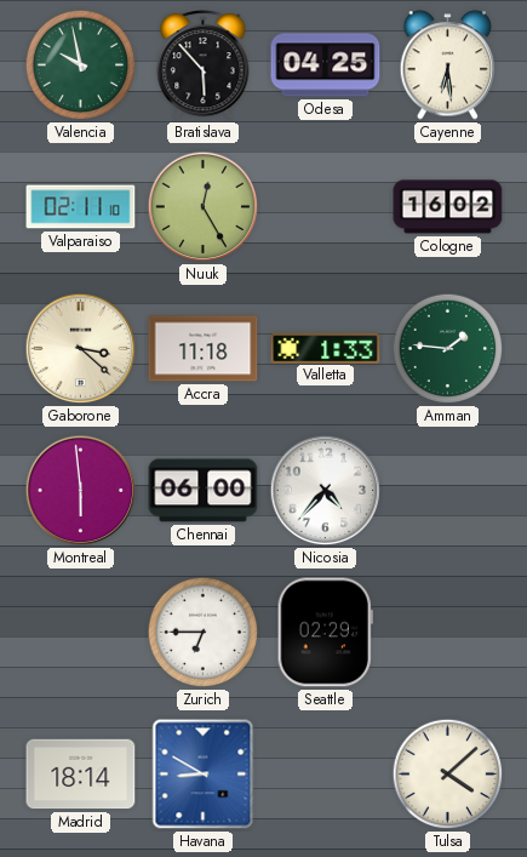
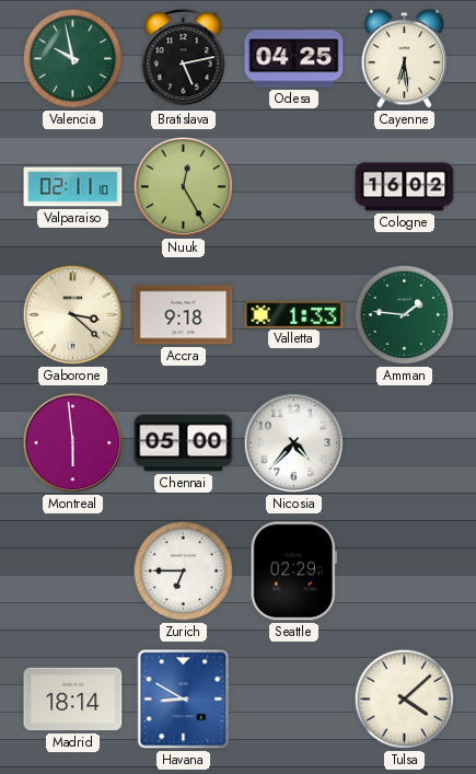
Bratislava: 5:53 -> 5:13 (184, 59)
Accra: 11:18 -> 9:18 (184, 315)
Chennai: 06:00 -> 05:00 (184, 443)
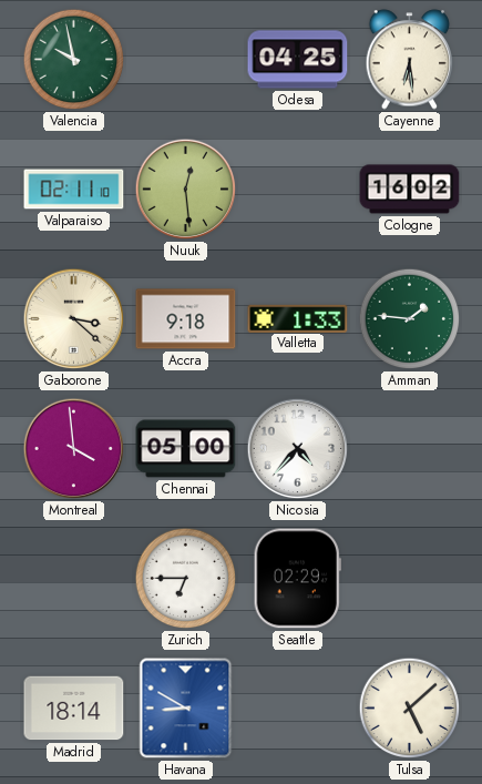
Bratislava: 5:13 -> none (184, 59)
Nuuk: 12:25 -> 12:29 (186, 190)
Montreal: 5:59 -> 3:59 (74, 449)
Tulsa: 4:08 -> 5:08 (410, 709)
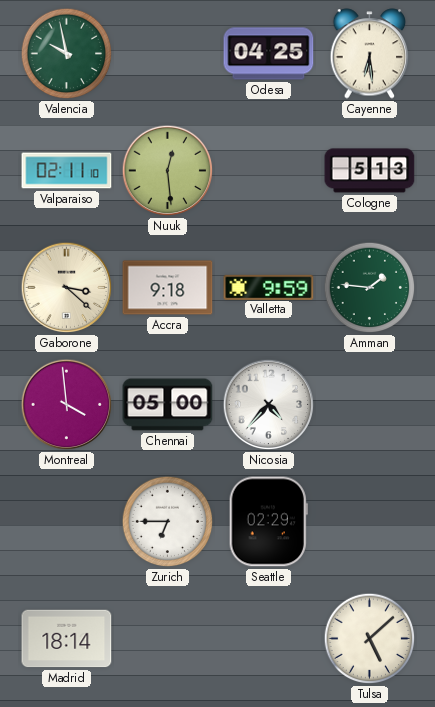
Cologne: 16:02 -> 5:13 (370, 171)
Valletta: 1:33 -> 9:59 (269, 287)
Havana: 8:50 -> none (186, 709)
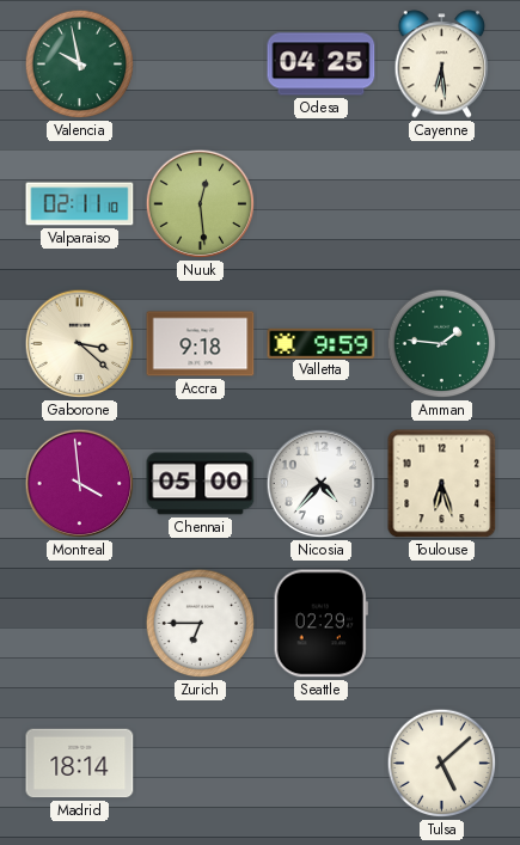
Cologne: 5:13 -> none (370, 171)
Toulouse: none -> 6:27 (442, 484)
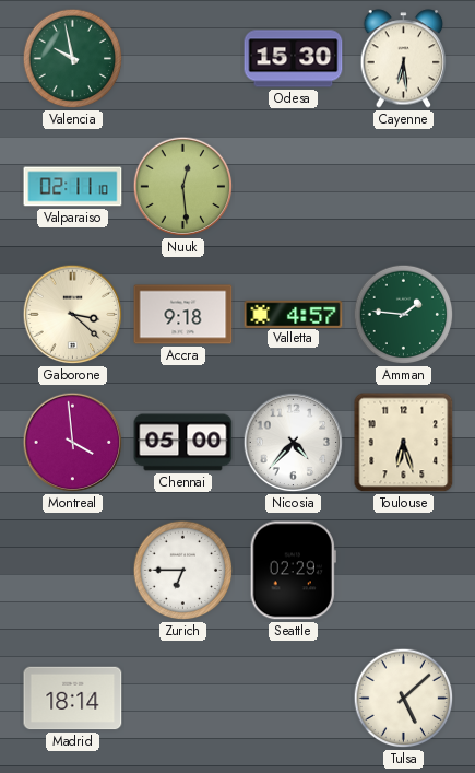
Odesa: 04:25 -> 15:30 (294, 59)
Valletta: 9:59 -> 4:57 (294, 314)
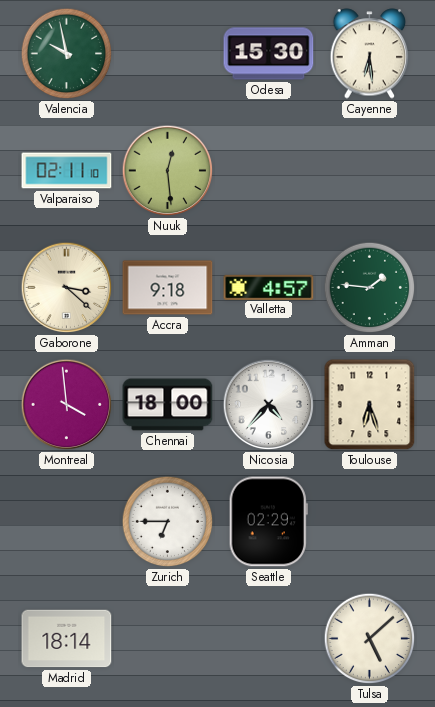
Chennai: 05:00 -> 18:00 (168, 405)
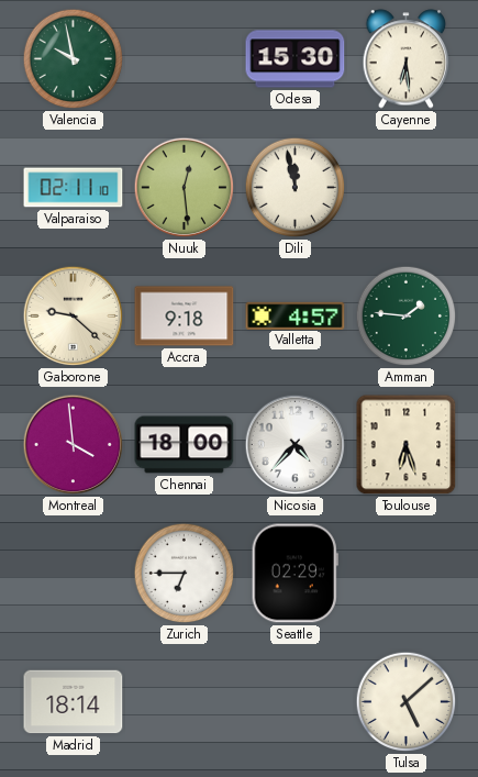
Dili: none -> 11:58 (296, 188)
Gaborone: 3:22 -> 9:22 (74, 317)
